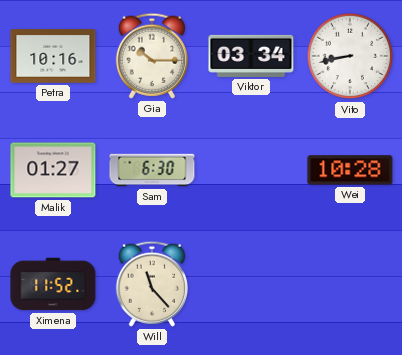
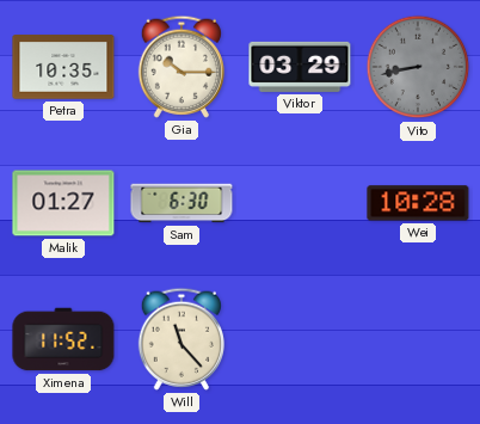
Petra: 10:16 -> 10:35 (63, 67)
Viktor: 03:34 -> 03:29 (300, 67)
Vito dial: white -> grey (418, 67)
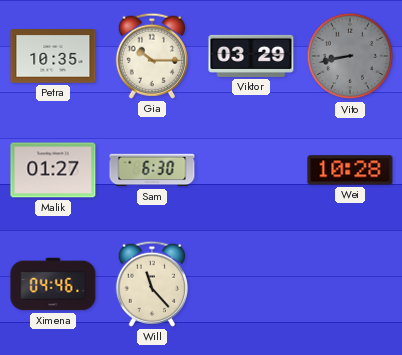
Ximena: 11:52 -> 04:46 (53, 284)
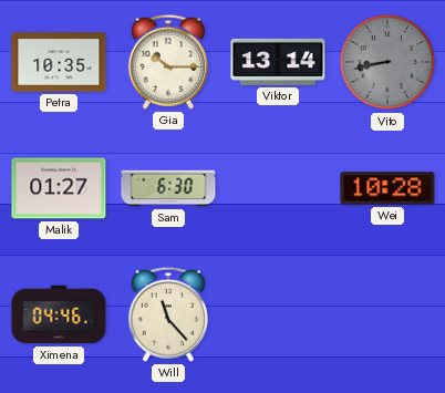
Viktor: 03:29 -> 13:14 (278, 62)
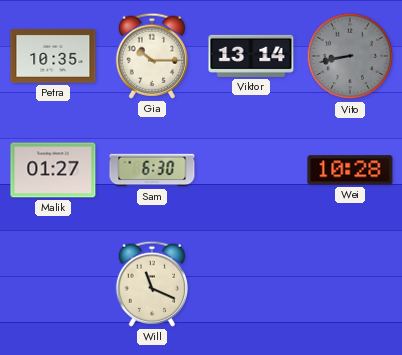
Ximena: 04:46 -> none (59, 314)
Will: 11:23 -> 11:19 (151, 284)
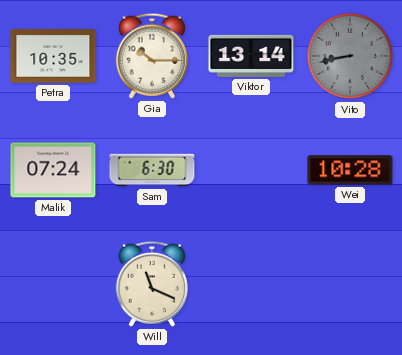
Malik: 01:27 -> 07:24 (53, 170)
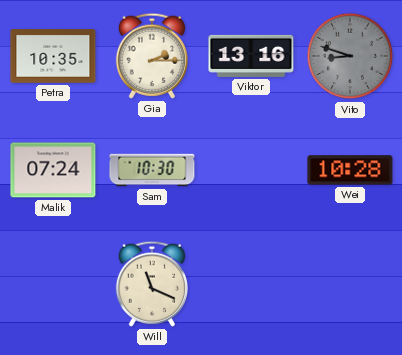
Gia: 10:15 -> 2:15 (151, 56)
Viktor: 13:14 -> 13:16 (251, 56)
Vito: 8:43 -> 8:48 (350, 56)
Sam: 6:30 -> 10:30 (152, 170)
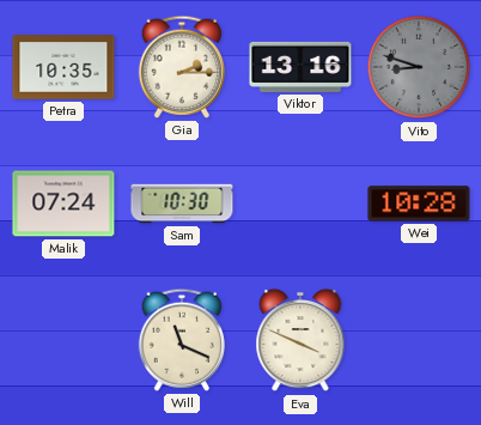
Eva: none -> 3:49 (300, 340)
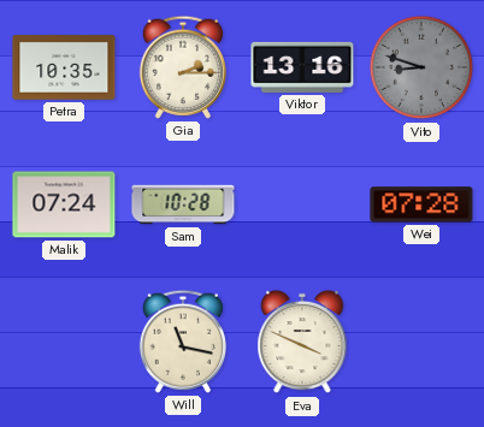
Sam: 10:30 -> 10:28 (183, 204)
Wei: 10:28 -> 07:28 (421, 204)
Will: 11:19 -> 11:17 (182, 342)
